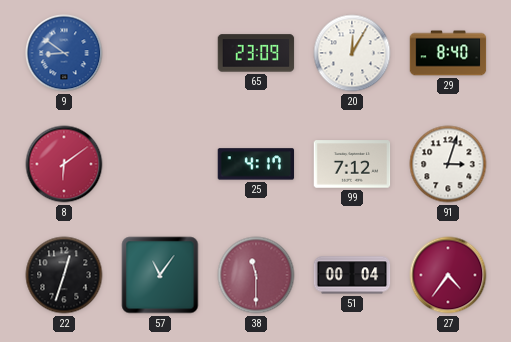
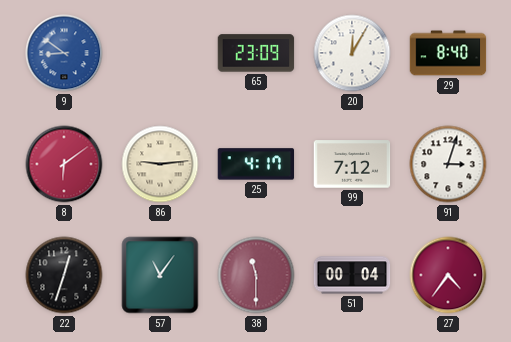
86: none -> 9:14 (160, 164)
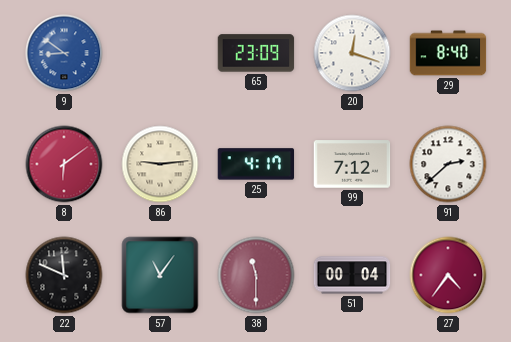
20: 12:05 -> 12:18 (352, 53)
91: 3:03 -> 2:38 (448, 164)
22: 12:33 -> 11:49 (64, 275)
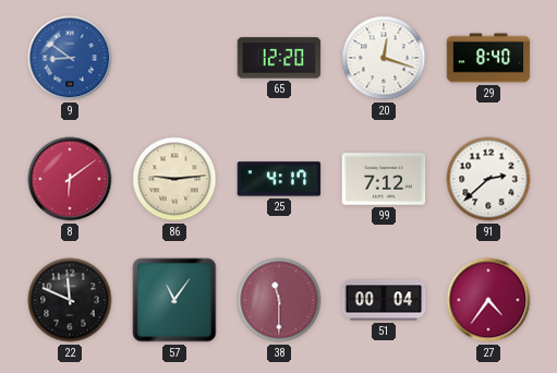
65: 23:09 -> 12:20 (279, 58)
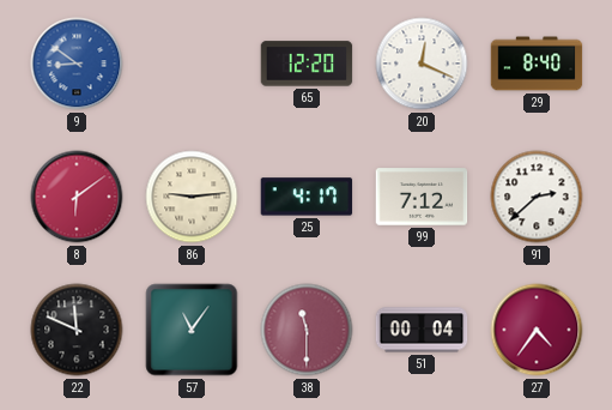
20: 12:18 -> 12:19 (422, 64)
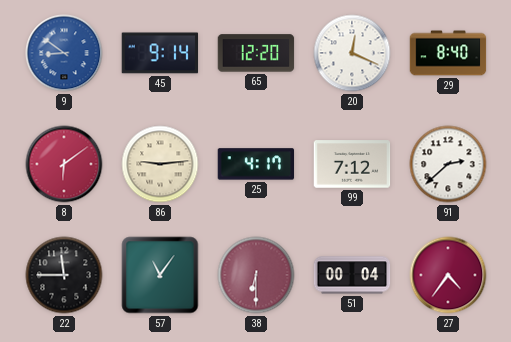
45: none -> 9:14 (160, 53)
22: 11:49 -> 11:45 (64, 275)
38: 11:30 -> 6:30 (256, 275)
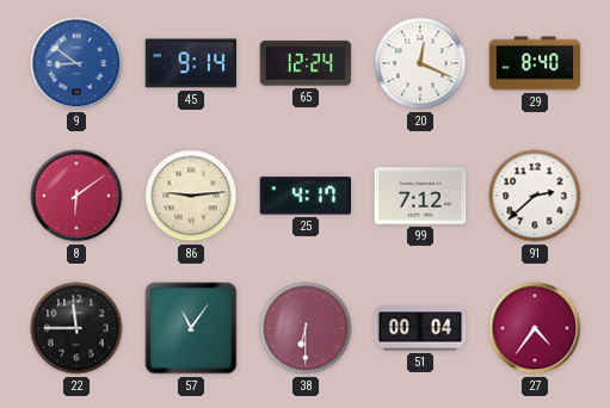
65: 12:20 -> 12:24 (306, 63)
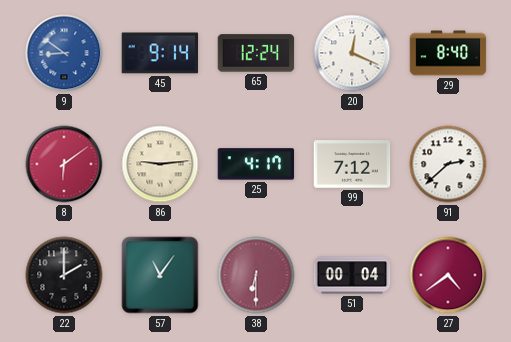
22: 11:45 -> 2:00 (64, 275)
27: 4:36 -> 4:39 (448, 275)
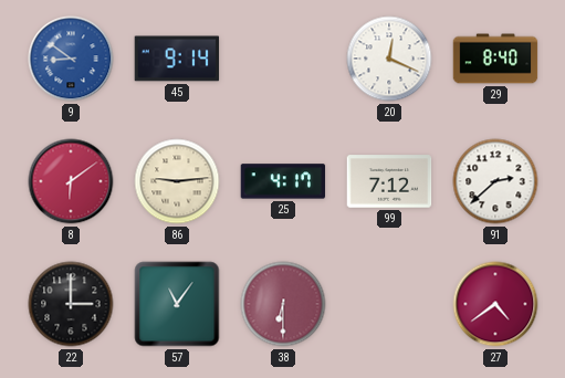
65: 12:24 -> none (256, 53)
22: 2:00 -> 3:00 (71, 304)
51: 00:04 -> none (352, 275)
